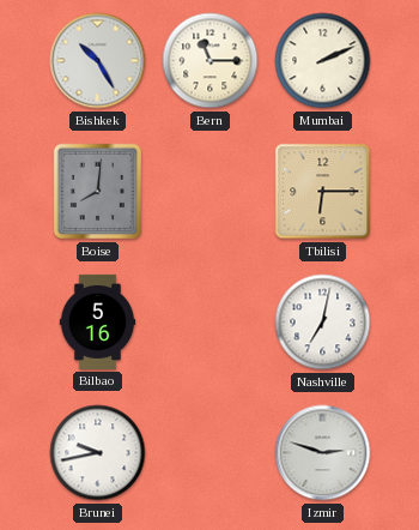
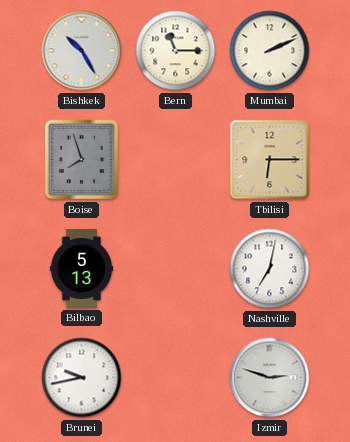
Boise: 8:01 -> 7:57 (82, 160)
Bilbao: 5:16 -> 5:13 (82, 268)
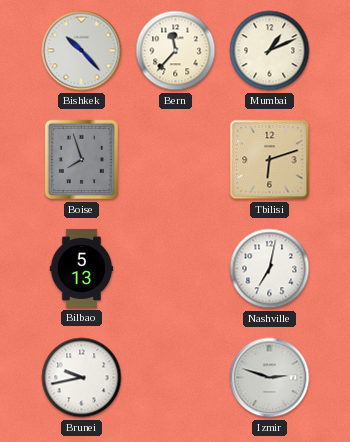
Bishkek: 10:25 -> 10:23 (82, 51)
Bern: 11:15 -> 11:37 (176, 51)
Mumbai: 2:11 -> 1:11 (270, 51)
Tbilisi: 6:15 -> 6:12 (270, 160)
